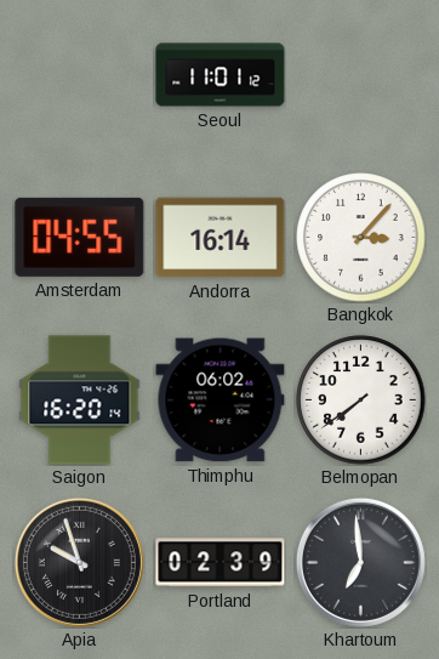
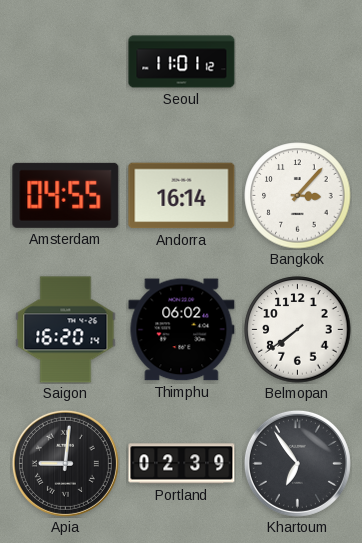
Apia: 9:57 -> 9:01 (65, 463)
Khartoum: 6:59 -> 6:54 (297, 463)
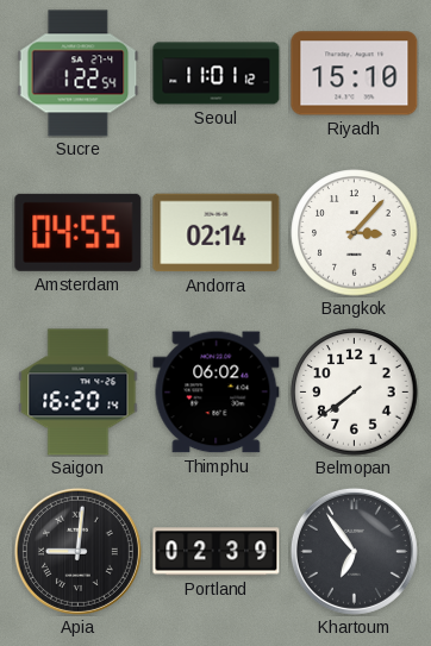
Sucre: none -> 1:22 (79, 74)
Riyadh: none -> 15:10 (355, 74)
Andorra: 16:14 -> 02:14 (217, 233)
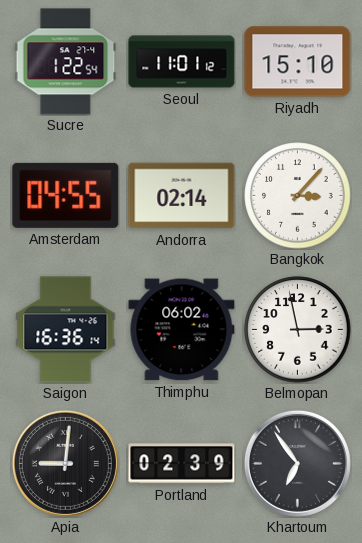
Saigon: 16:20 -> 16:36 (66, 330)
Belmopan: 7:39 -> 2:58 (298, 330)
